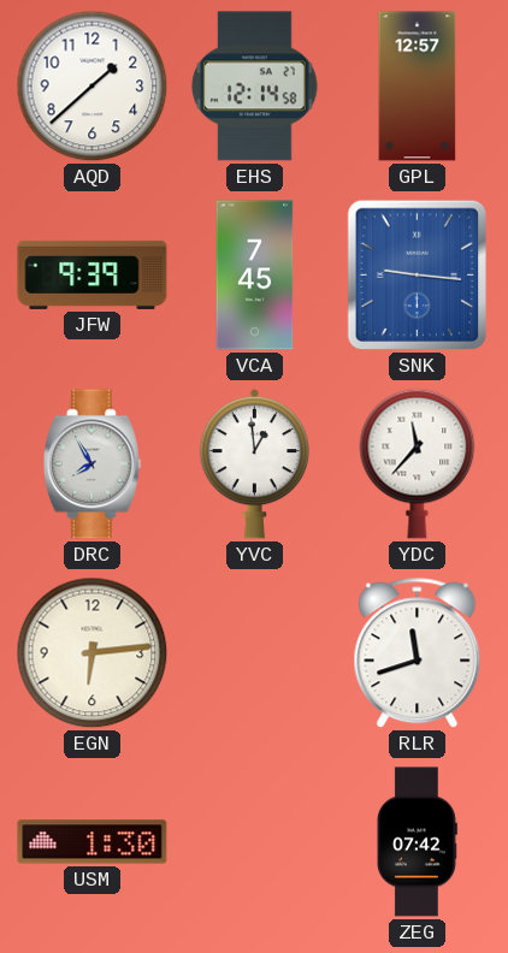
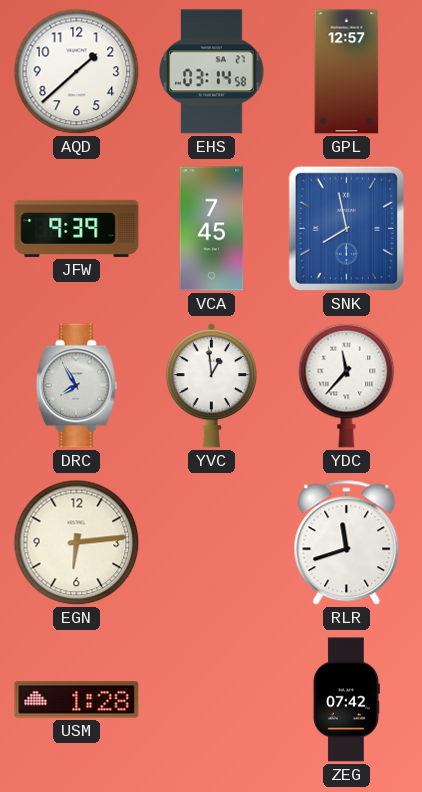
EHS: 12:14 -> 03:14 (212, 72)
SNK: 9:16 -> 7:58 (347, 229)
USM: 1:30 -> 1:28 (77, 700)
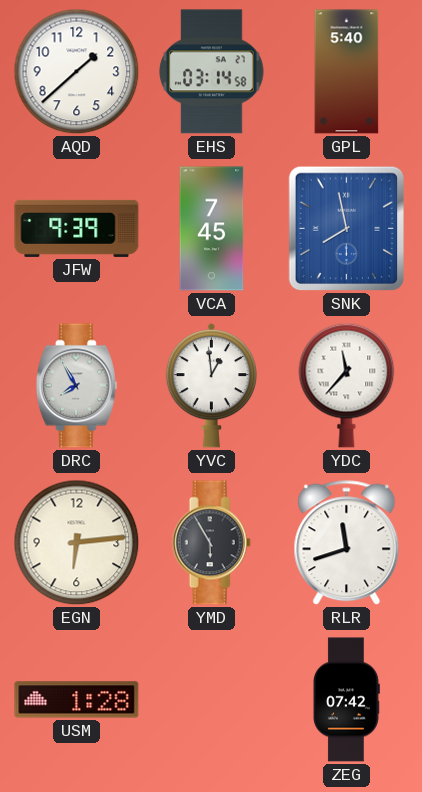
GPL: 12:57 -> 5:40 (347, 72)
YMD: none -> 5:55 (211, 543)
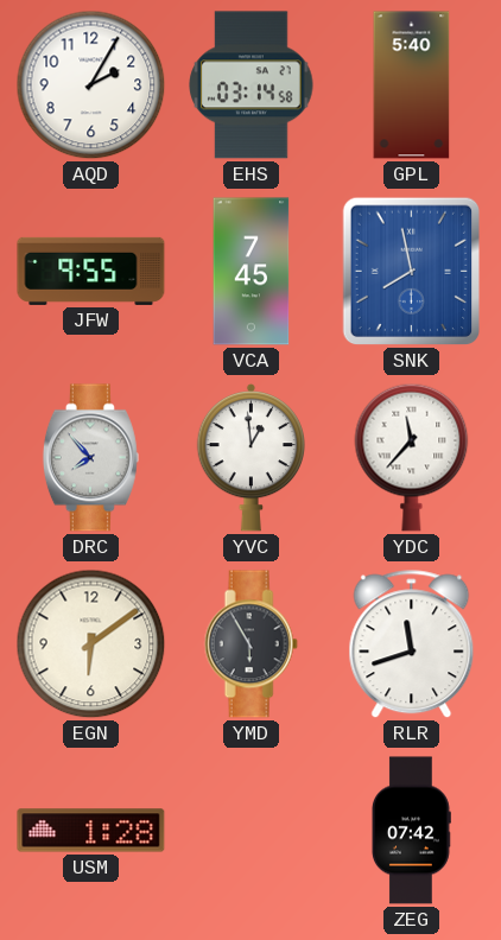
AQD: 1:38 -> 2:05 (91, 85)
JFW: 9:39 -> 9:55 (91, 271)
DRC: 7:55 -> 7:53 (90, 458)
EGN: 6:14 -> 6:09 (91, 644)
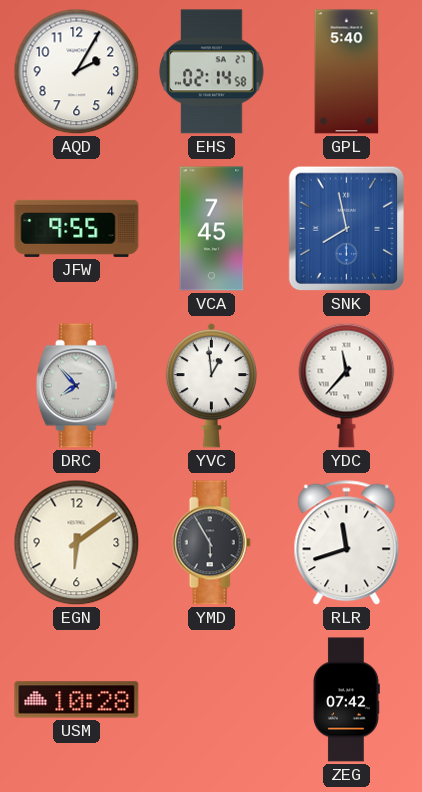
EHS: 03:14 -> 02:14 (212, 72)
USM: 1:28 -> 10:28 (77, 700)
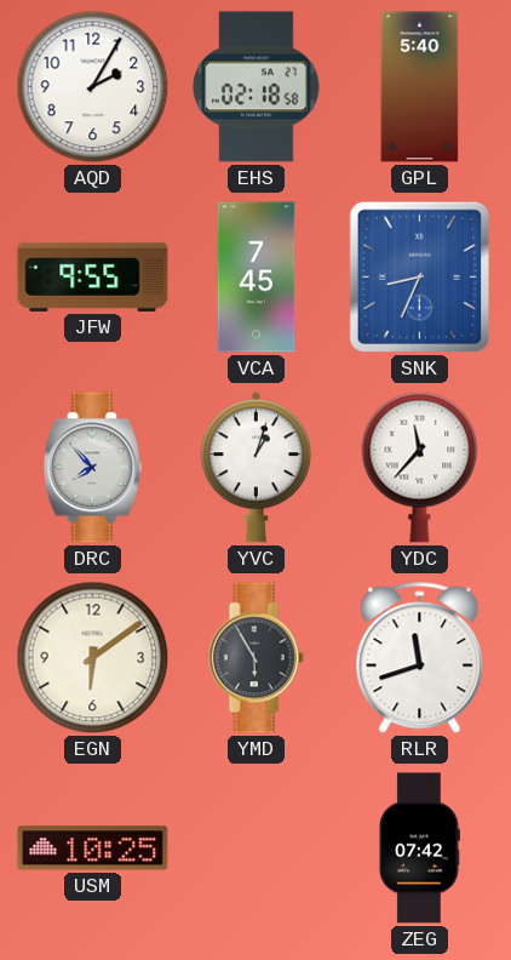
EHS: 02:14 -> 02:18 (257, 87)
SNK: 7:58 -> 8:34 (420, 278)
YVC: 12:59 -> 1:03 (255, 467)
USM: 10:28 -> 10:25 (93, 848)
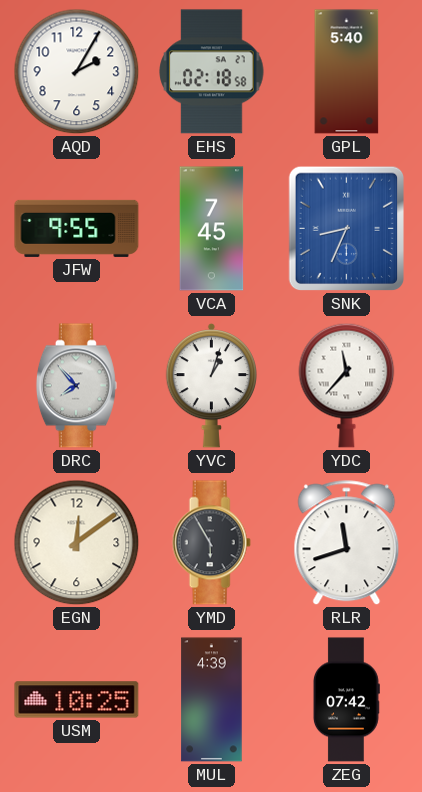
EGN: 6:09 -> 12:09 (77, 543)
MUL: none -> 4:39 (212, 700)
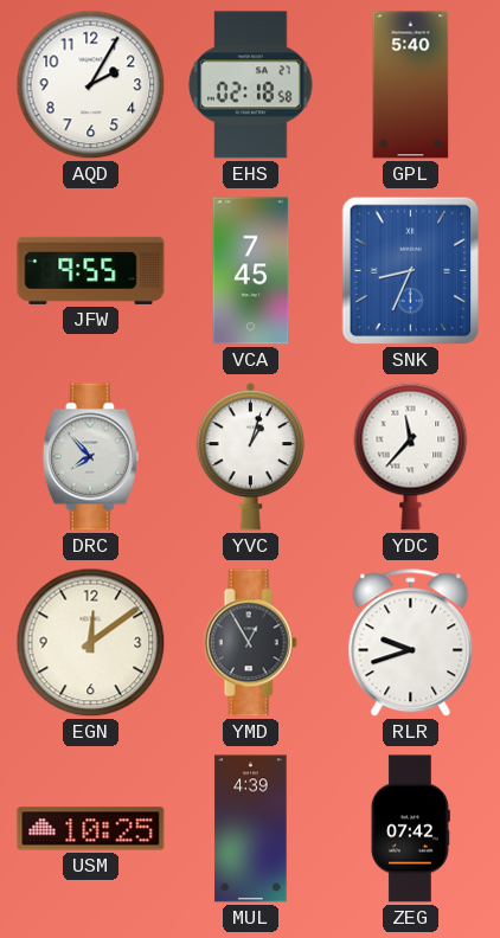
YMD: 5:55 -> 12:55 (250, 643)
RLR: 11:42 -> 9:42 (411, 643)
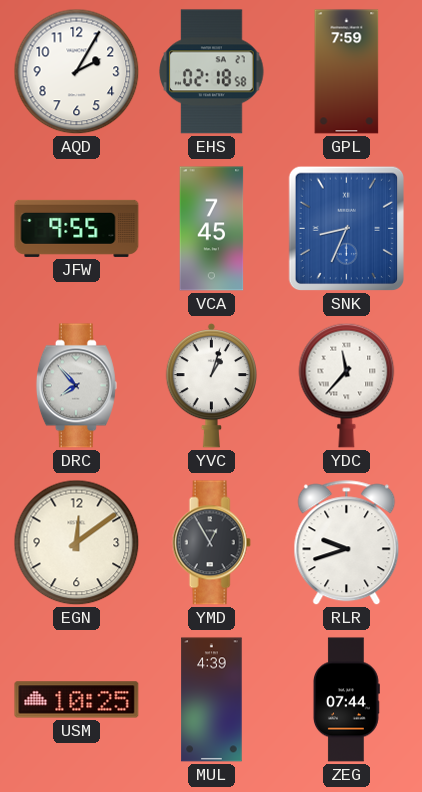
GPL: 5:40 -> 7:59 (347, 72)
ZEG: 07:42 -> 07:44 (346, 700)
